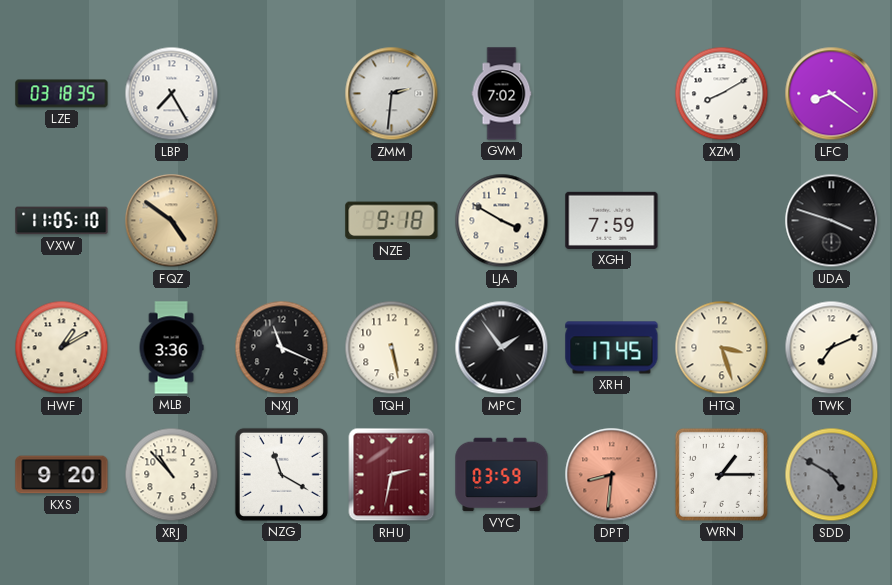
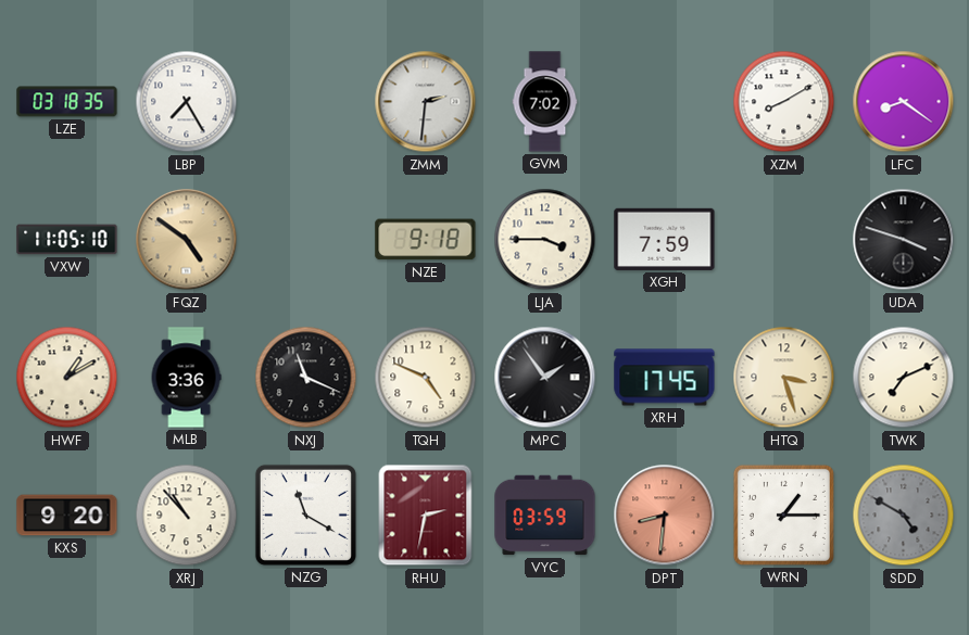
LJA: 3:50 -> 3:45 (545, 240)
TQH: 5:28 -> 4:49 (426, 378)
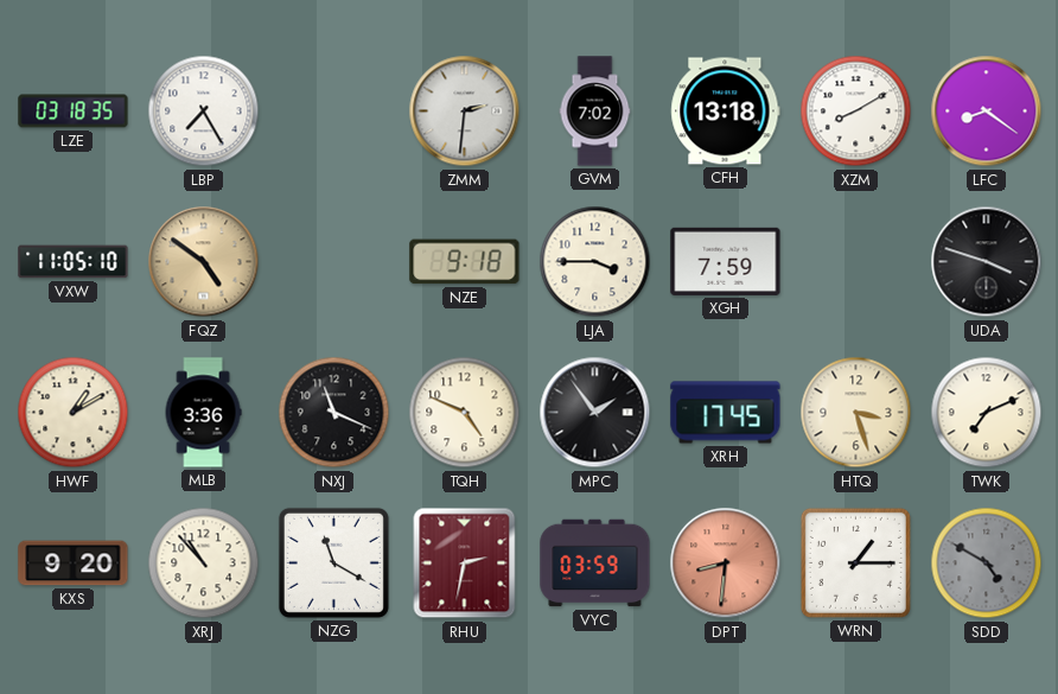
CFH: none -> 13:18 (726, 112)
